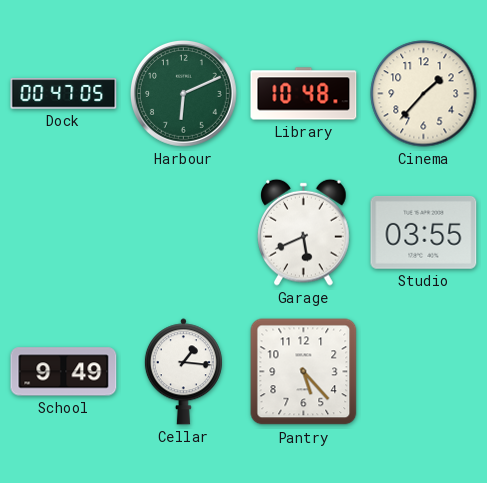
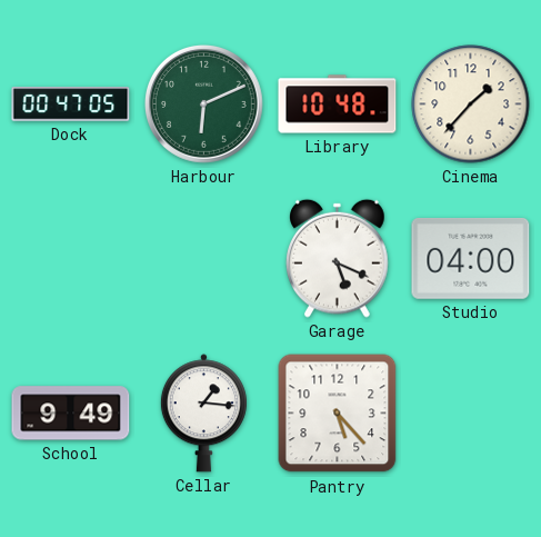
Garage: 5:41 -> 5:19 (338, 258)
Studio: 03:55 -> 04:00 (471, 259)
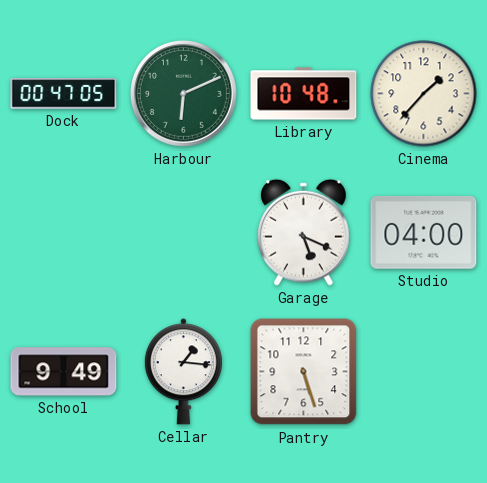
Pantry: 5:23 -> 5:27 (304, 372)
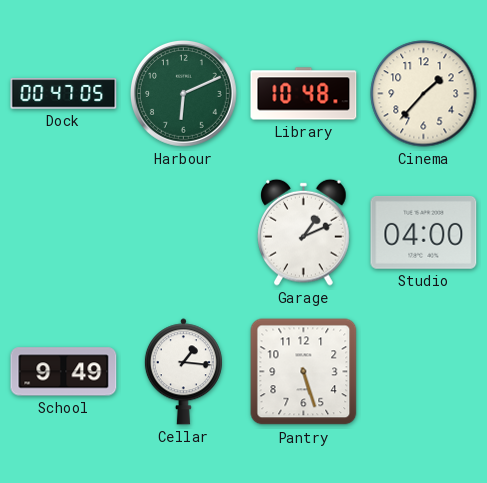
Garage: 5:19 -> 1:11 (304, 232)
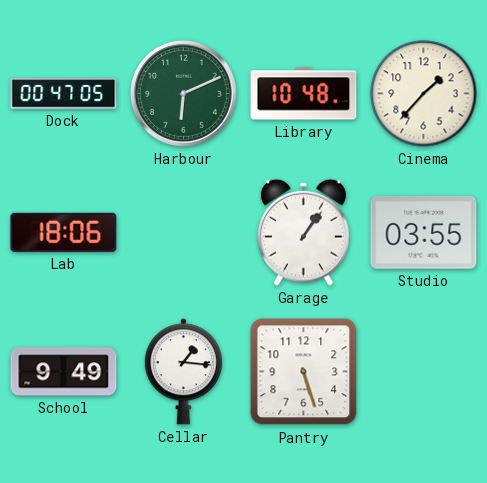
Lab: none -> 18:06 (64, 232)
Garage: 1:11 -> 1:06 (304, 232)
Studio: 04:00 -> 03:55 (424, 233)
